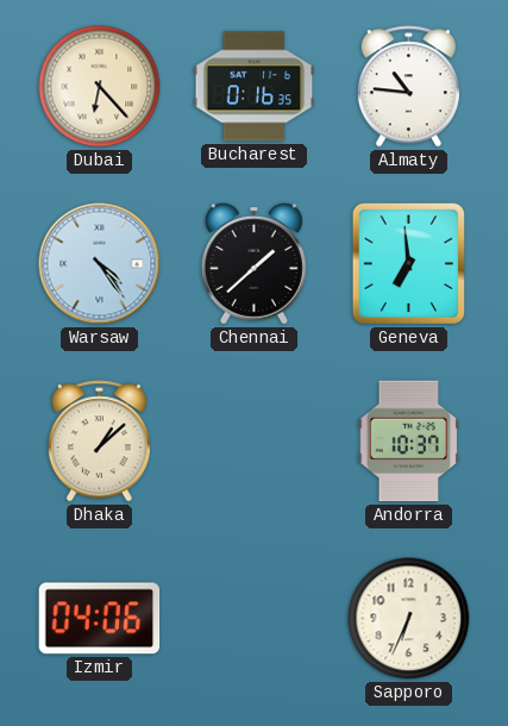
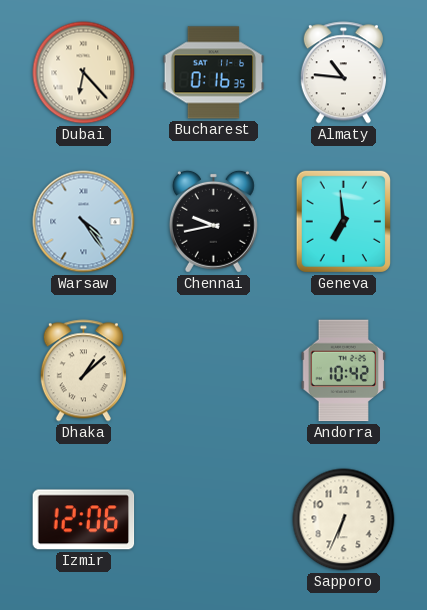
Chennai: 1:38 -> 9:43 (213, 221)
Andorra: 10:37 -> 10:42 (344, 371)
Izmir: 04:06 -> 12:06 (84, 520)
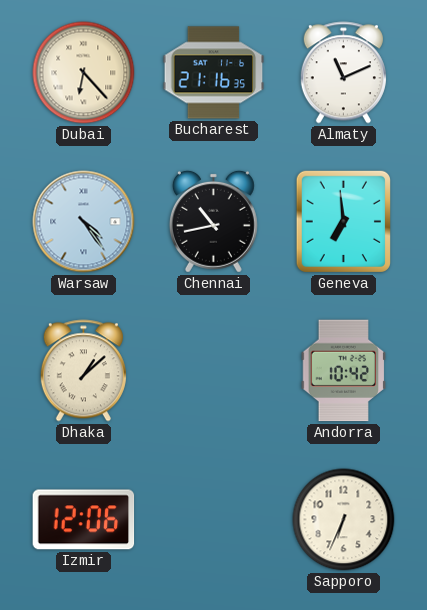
Bucharest: 0:16 -> 21:16 (214, 73)
Almaty: 10:46 -> 11:11 (343, 73)
Chennai: 9:43 -> 10:43 (213, 221)
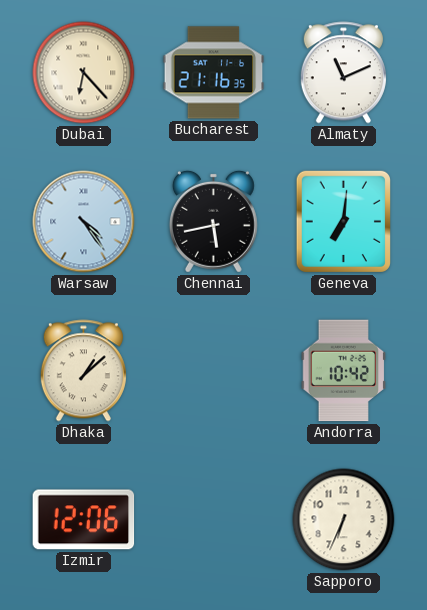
Chennai: 10:43 -> 5:43 (213, 221)
Geneva: 6:59 -> 7:01 (343, 221)
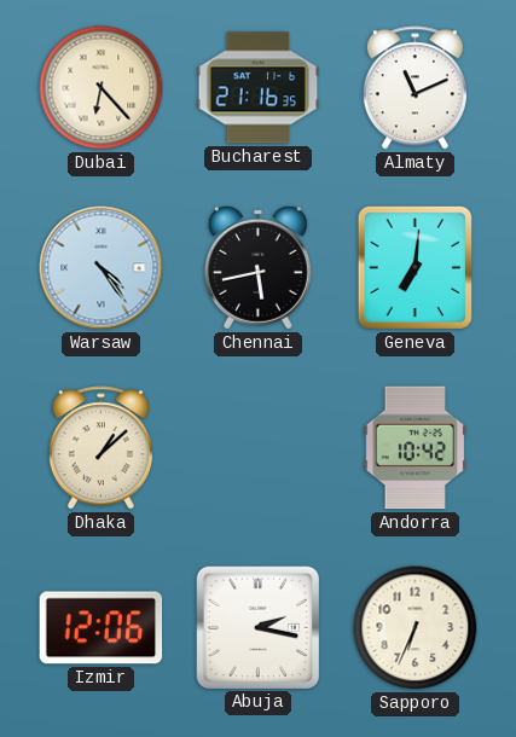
Abuja: none -> 2:17 (257, 627)
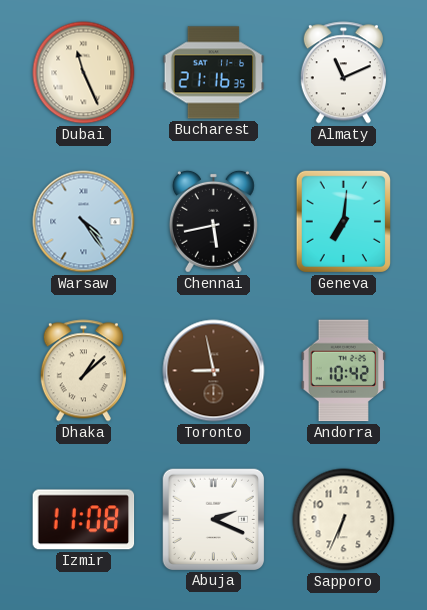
Dubai: 6:23 -> 11:26 (84, 73)
Toronto: none -> 8:58 (214, 371)
Izmir: 12:06 -> 11:08 (84, 520)
Abuja: 2:17 -> 2:19 (213, 519)
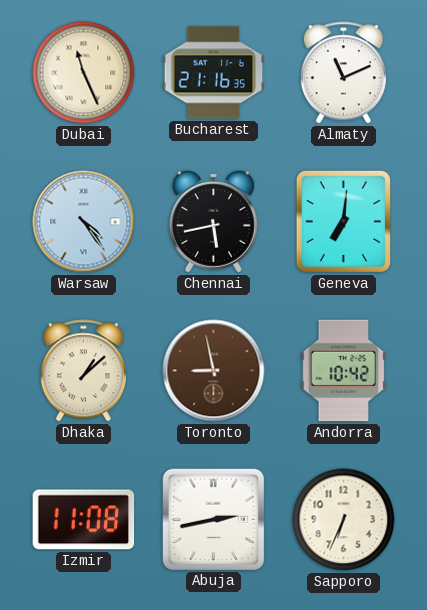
Abuja: 2:19 -> 2:43 (213, 519)
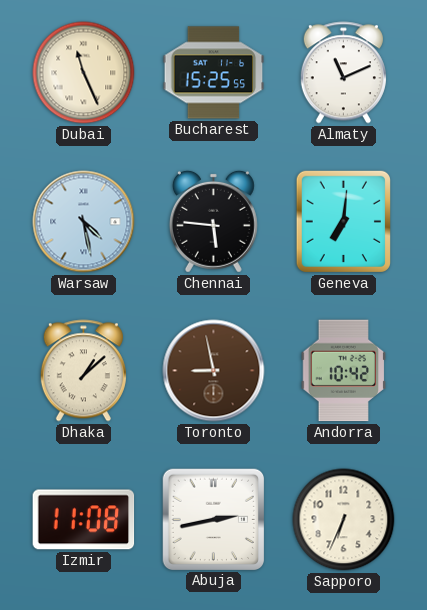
Bucharest: 21:16 -> 15:25 (214, 73)
Warsaw: 4:24 -> 4:28 (84, 222)
Chennai: 5:43 -> 5:46 (213, 221)
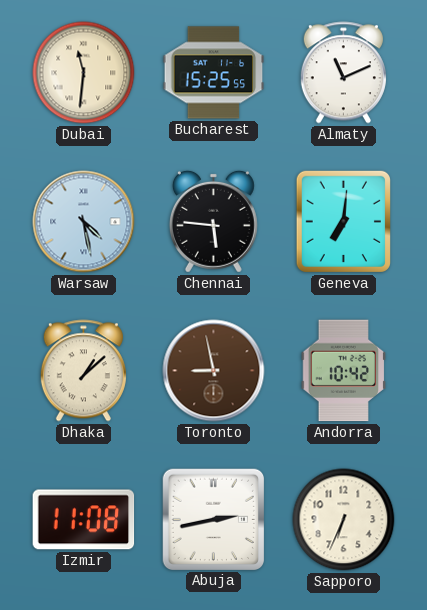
Dubai: 11:26 -> 11:31 (84, 73)
